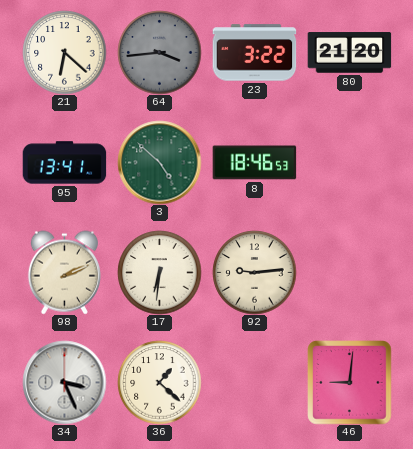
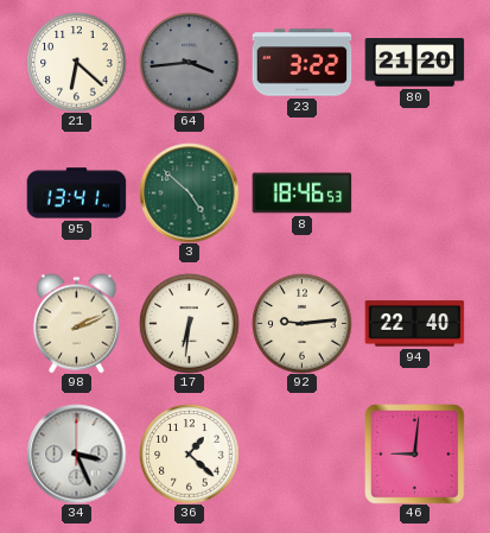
94: none -> 22:40 (414, 324)
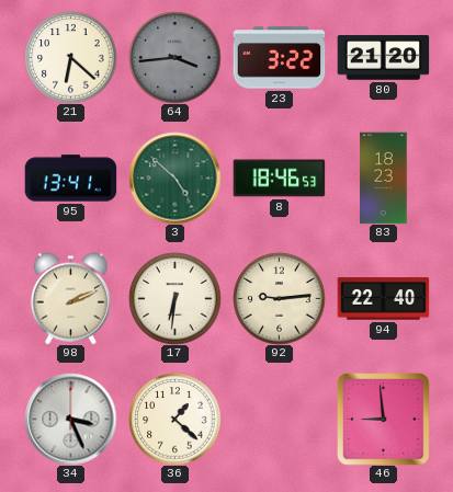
83: none -> 18:23 (384, 178)
46: 9:01 -> 8:59 (383, 419)
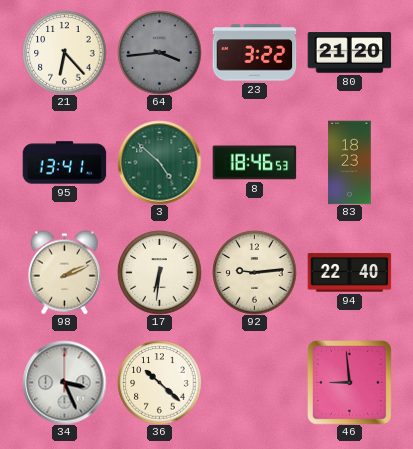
21: 6:22 -> 6:23 (64, 52)
36: 1:22 -> 10:22 (159, 382)
